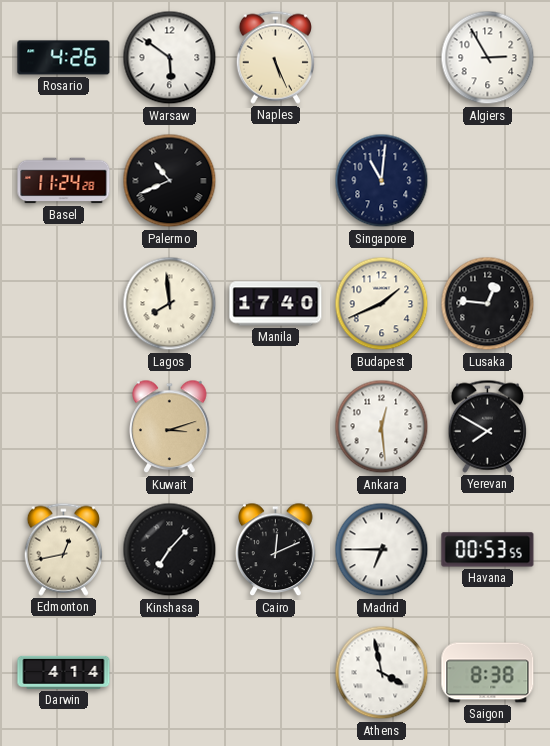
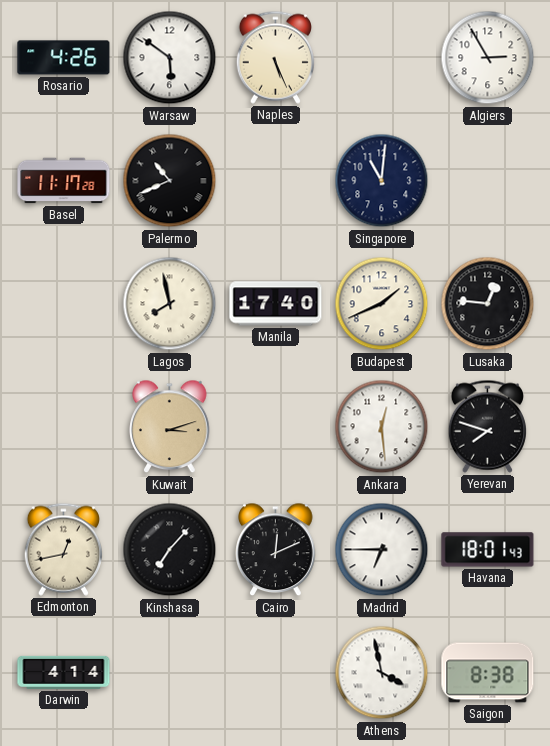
Basel: 11:24 -> 11:17 (64, 181)
Lagos: 7:59 -> 7:58 (170, 304)
Yerevan: 7:50 -> 7:48 (487, 426)
Havana: 00:53 -> 18:01 (488, 550)
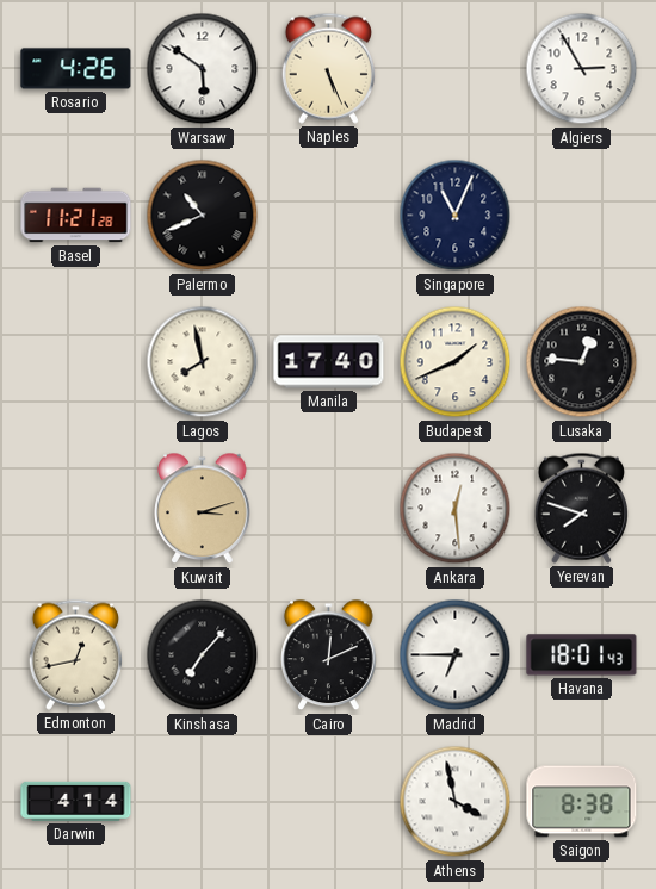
Basel: 11:17 -> 11:21 (76, 216)
Singapore: 11:01 -> 11:04 (456, 216)
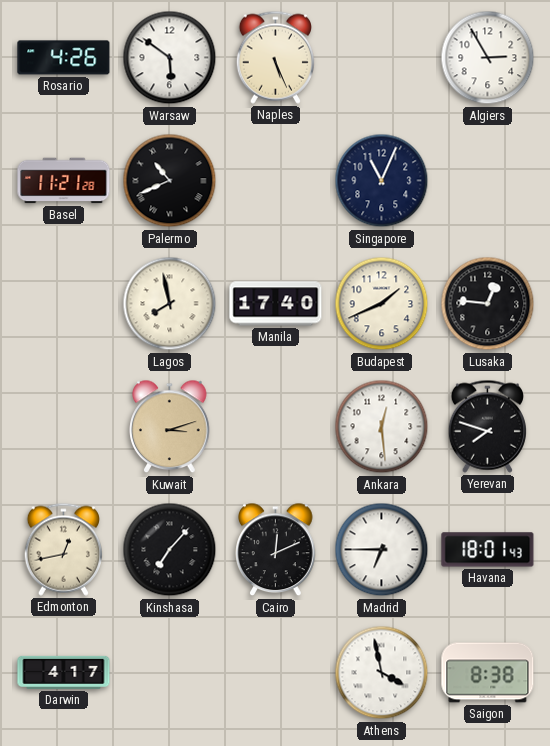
Darwin: 4:14 -> 4:17 (64, 672)
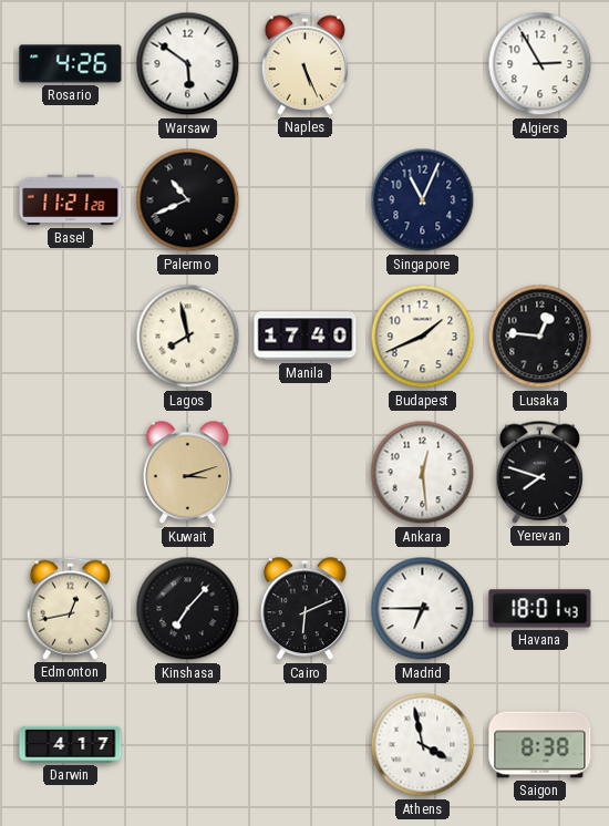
Cairo: 12:11 -> 6:11 (306, 609)
